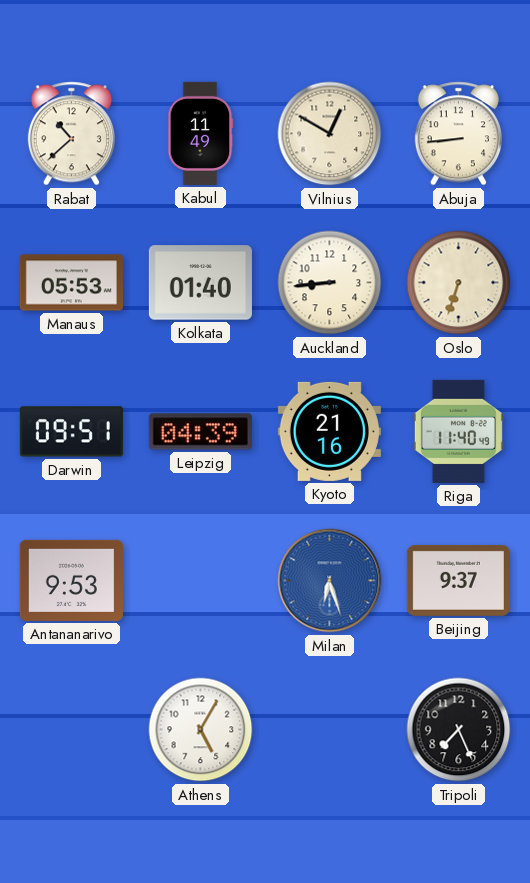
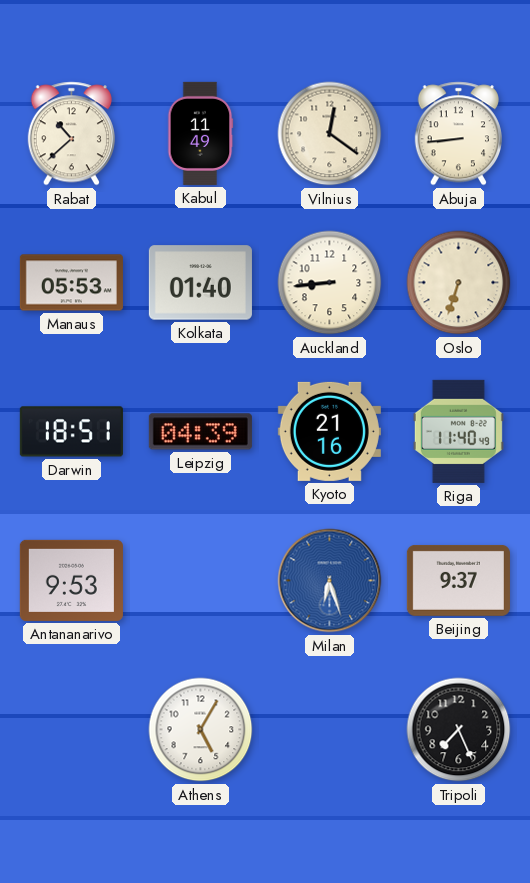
Vilnius: 12:50 -> 12:21 (330, 134)
Darwin: 09:51 -> 18:51 (71, 432)
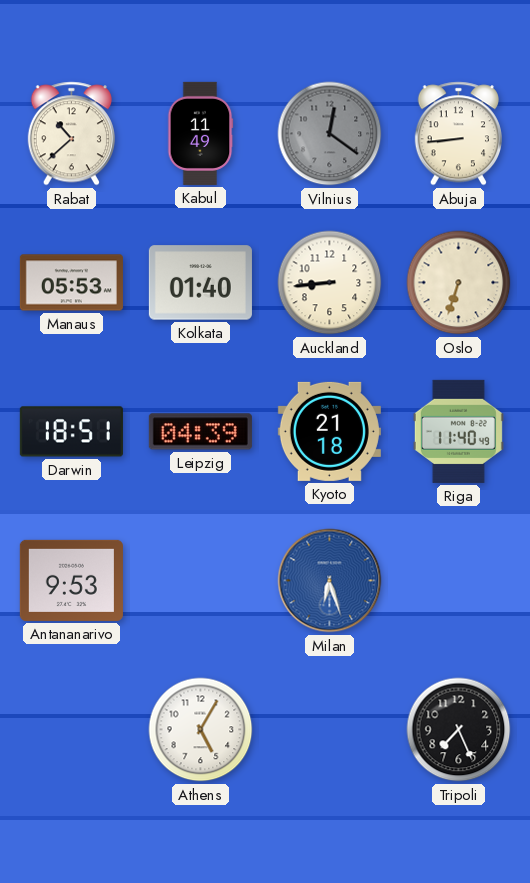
Vilnius dial: cream -> grey (330, 134)
Kyoto: 21:16 -> 21:18 (329, 431)
Beijing: 9:37 -> none (458, 580)
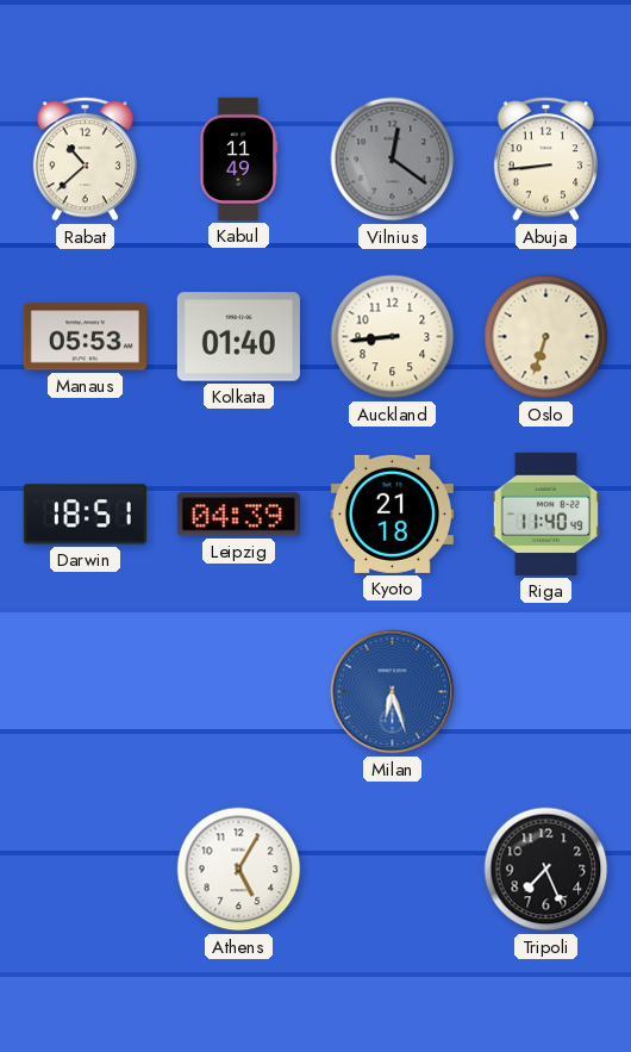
Antananarivo: 9:53 -> none (71, 580)
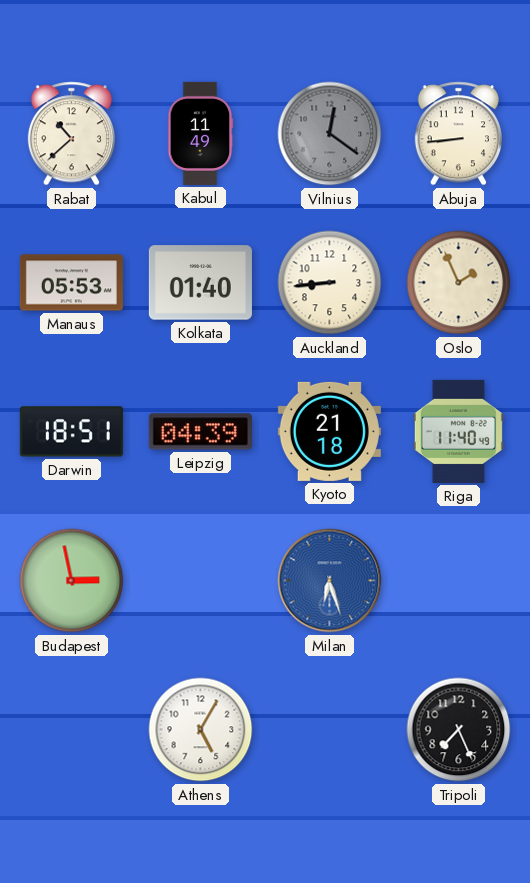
Oslo: 6:33 -> 1:56 (459, 283)
Budapest: none -> 2:58 (72, 581)
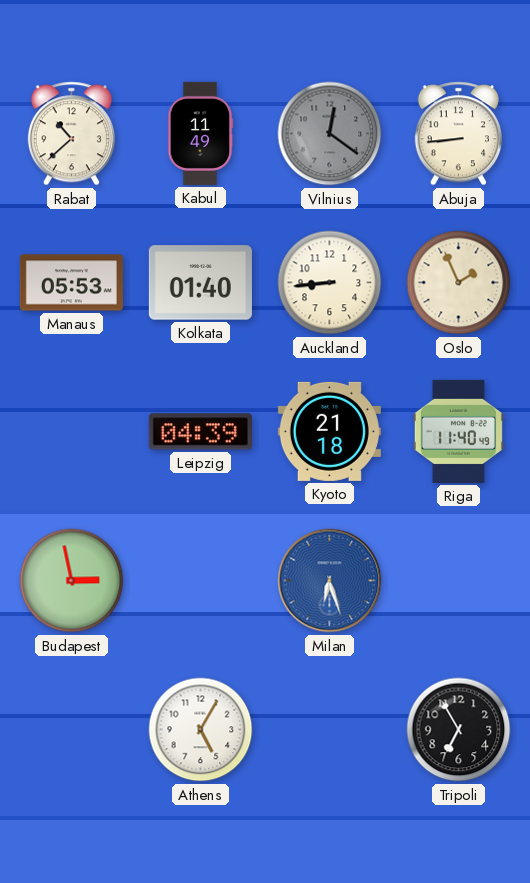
Darwin: 18:51 -> none (71, 432)
Tripoli: 7:26 -> 6:55 (459, 730)
